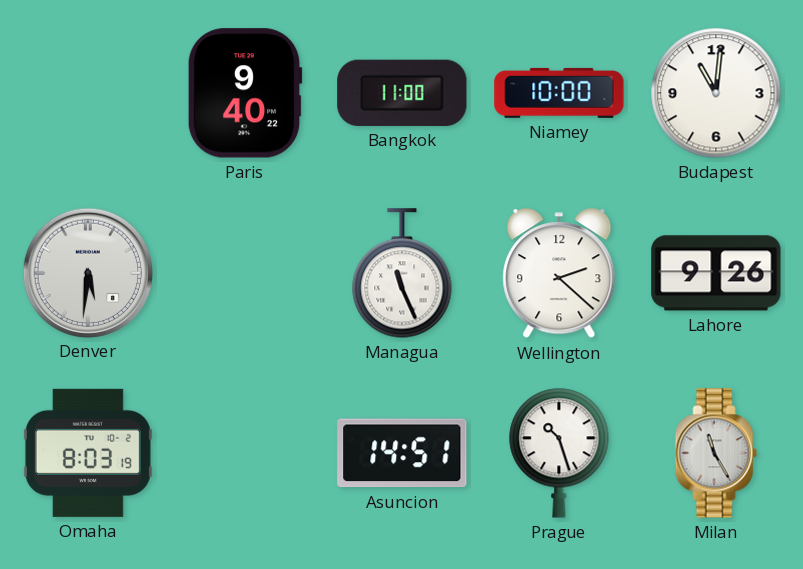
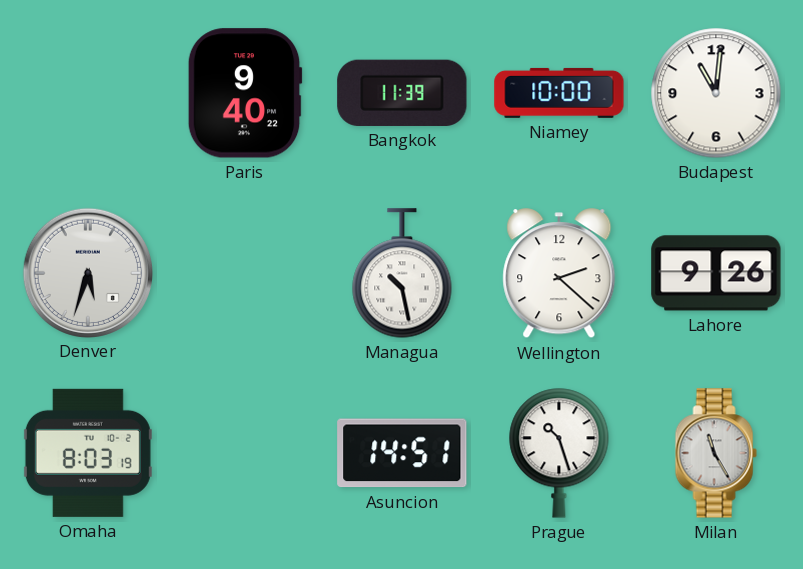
Bangkok: 11:00 -> 11:39 (402, 93)
Denver: 5:31 -> 5:33 (87, 272)
Managua: 11:26 -> 10:28 (402, 273)
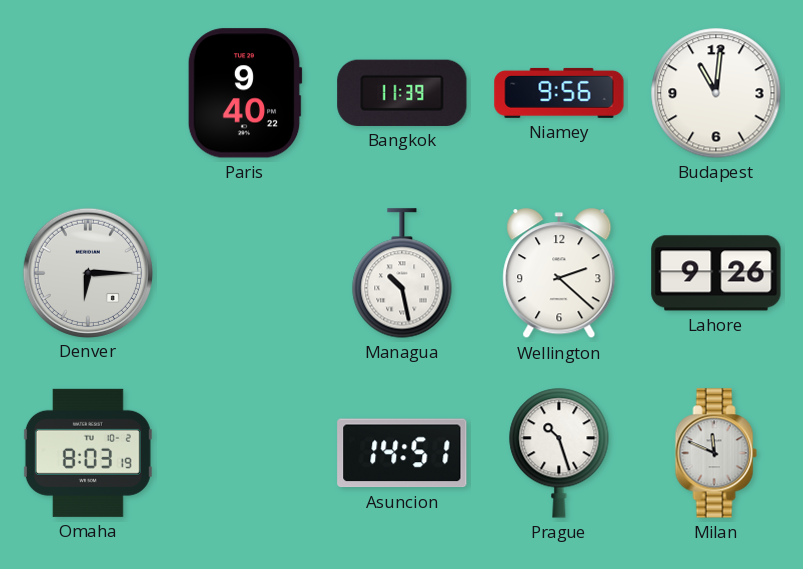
Niamey: 10:00 -> 9:56 (559, 93)
Denver: 5:33 -> 6:15 (87, 272)
Milan: 11:25 -> 11:49 (716, 453)
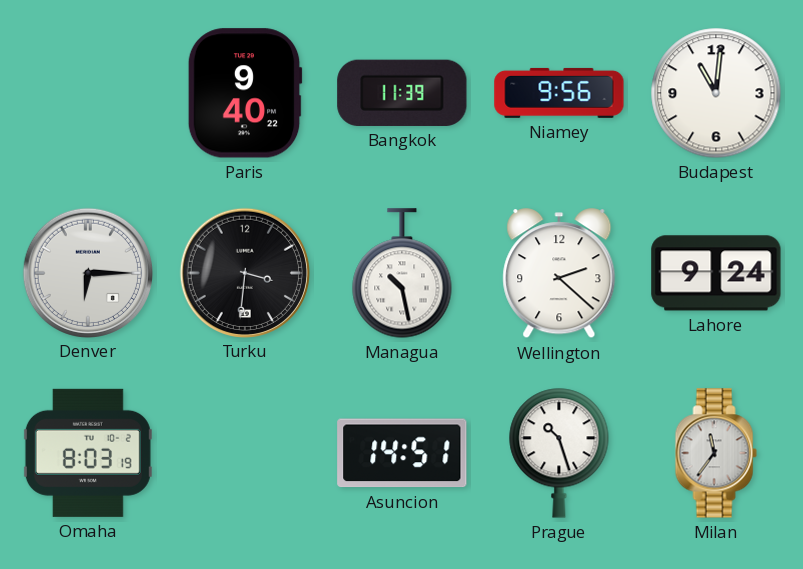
Turku: none -> 3:31 (244, 272)
Lahore: 9:26 -> 9:24 (716, 273)
Milan: 11:49 -> 11:36 (716, 453)
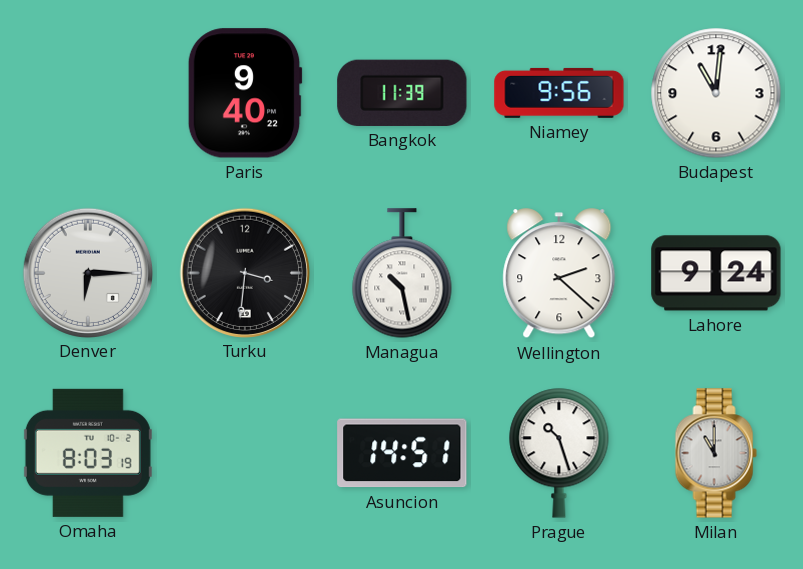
Milan: 11:36 -> 11:00 (716, 453)
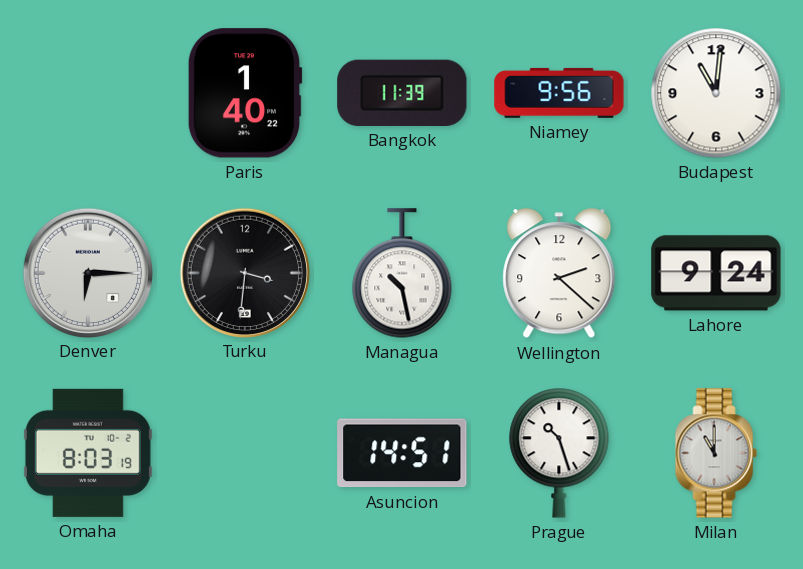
Paris: 9:40 -> 1:40 (245, 93)
